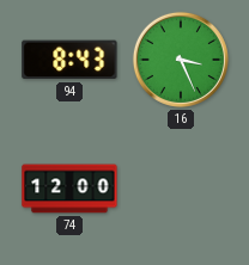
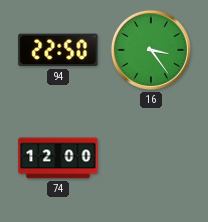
94: 8:43 -> 22:50 (58, 50)
16: 3:26 -> 3:24 (151, 50)
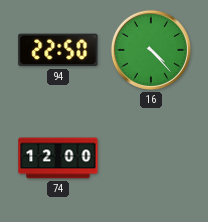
16: 3:24 -> 4:23 (151, 50)
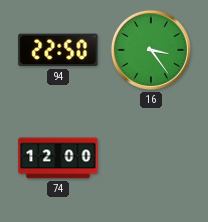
16: 4:23 -> 3:24 (151, 50)
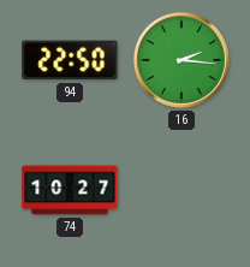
16: 3:24 -> 2:16 (181, 60)
74: 12:00 -> 10:27 (70, 190)
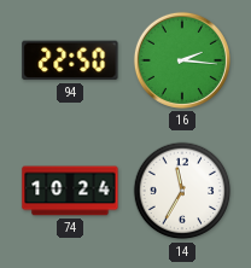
74: 10:27 -> 10:24 (70, 191)
14: none -> 11:35 (182, 191)
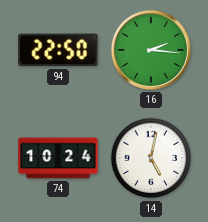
14: 11:35 -> 5:02 (151, 158)
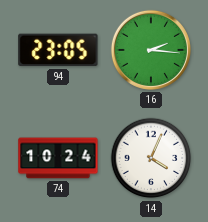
94: 22:50 -> 23:05 (58, 50)
14: 5:02 -> 4:04 (151, 158)
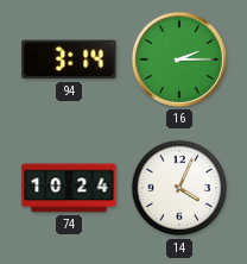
94: 23:05 -> 3:14 (69, 59)
16: 2:16 -> 2:15 (179, 59)
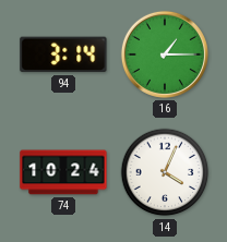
16: 2:15 -> 1:15 (165, 55)
